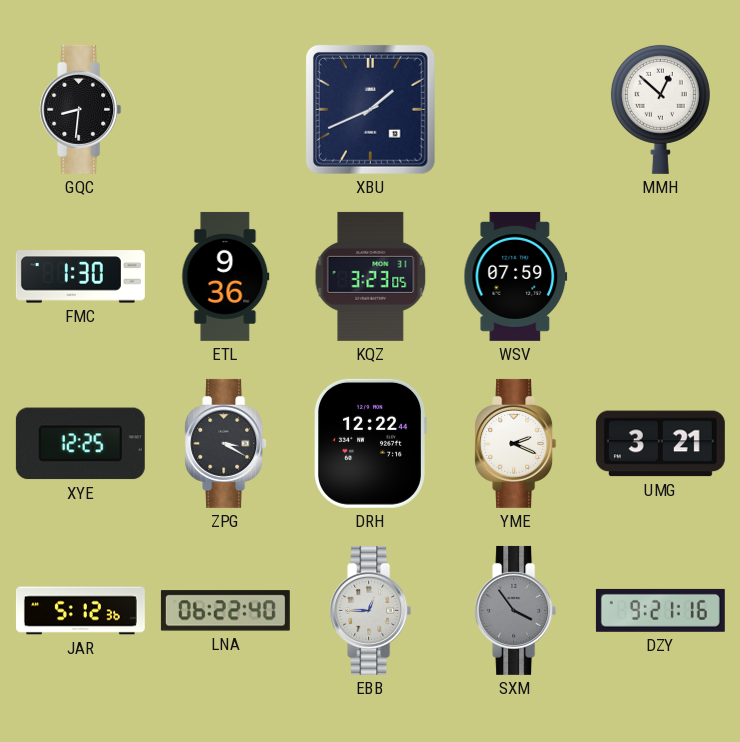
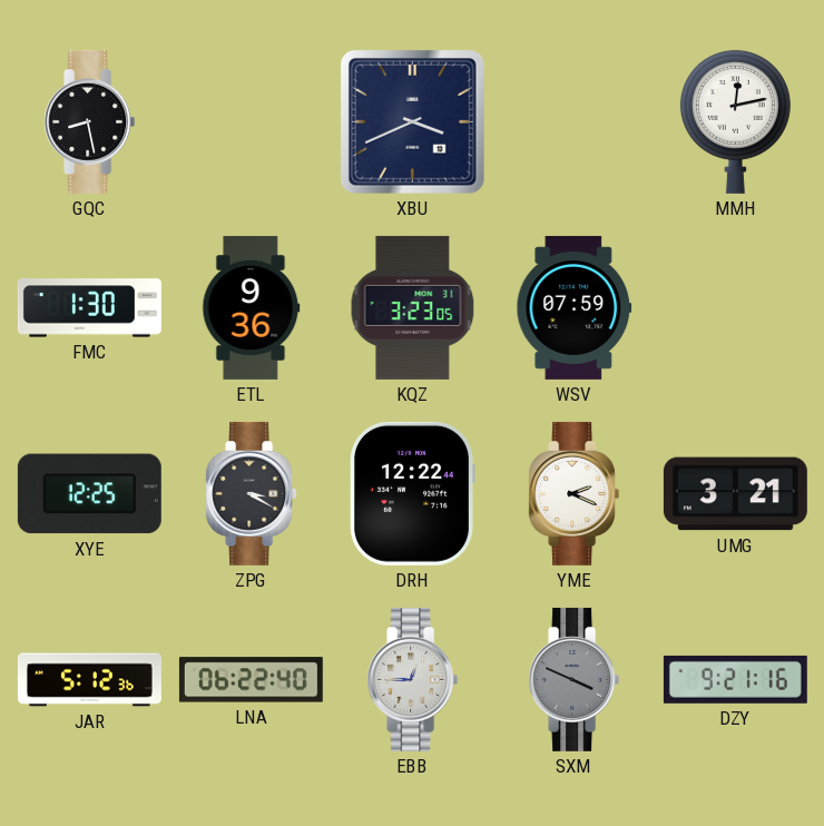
GQC: 8:31 -> 8:28 (90, 121)
XBU: 1:41 -> 3:41 (413, 122)
MMH: 12:52 -> 12:13 (735, 121)
SXM: 3:54 -> 3:49 (575, 679)
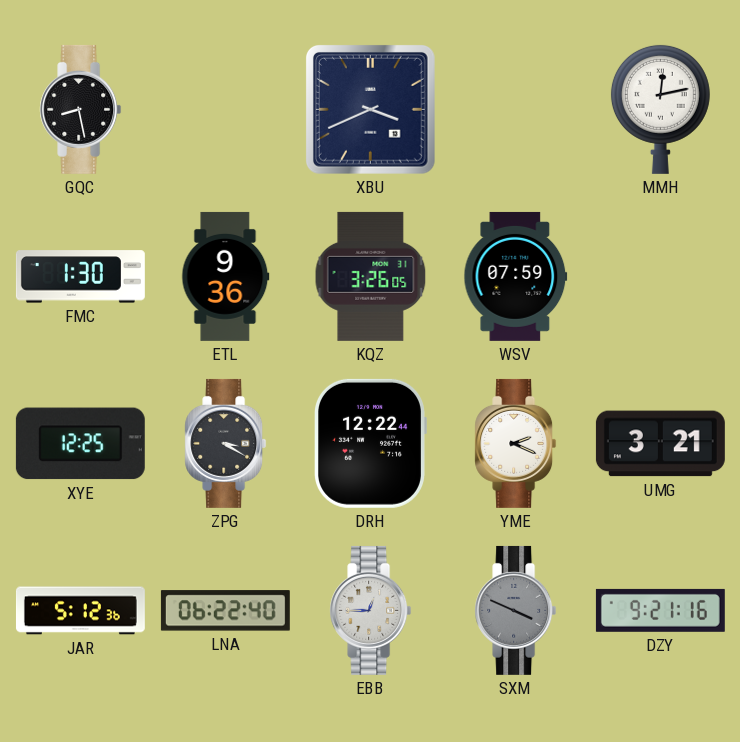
KQZ: 3:23 -> 3:26 (371, 276)
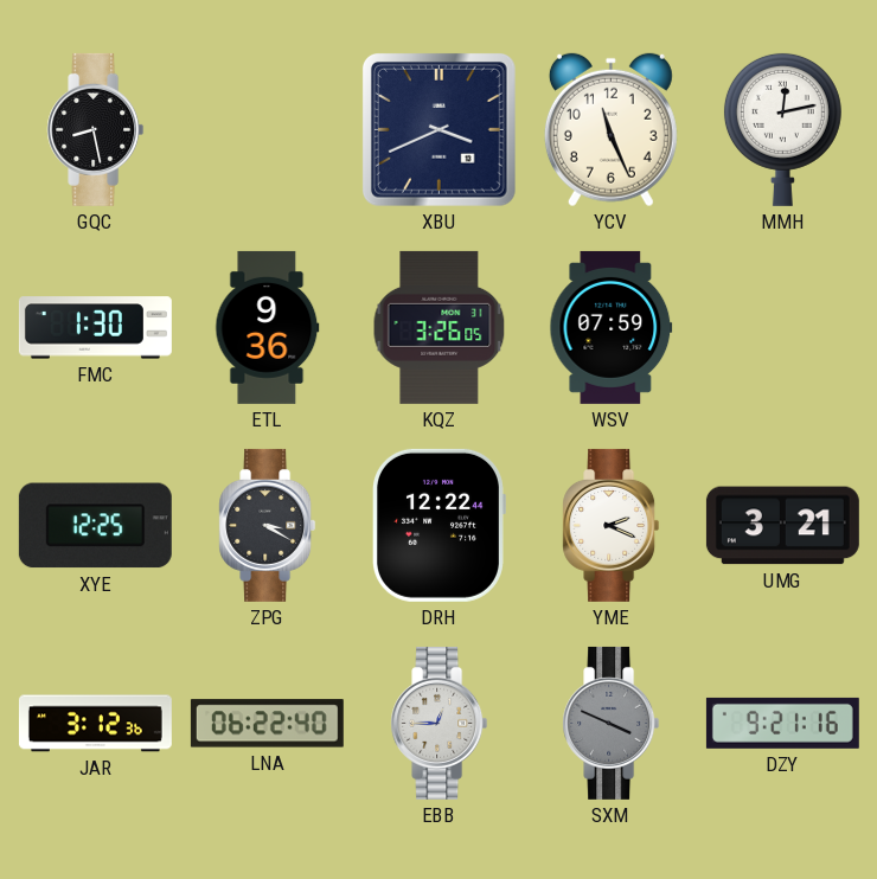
YCV: none -> 11:26 (610, 130)
JAR: 5:12 -> 3:12 (95, 724)
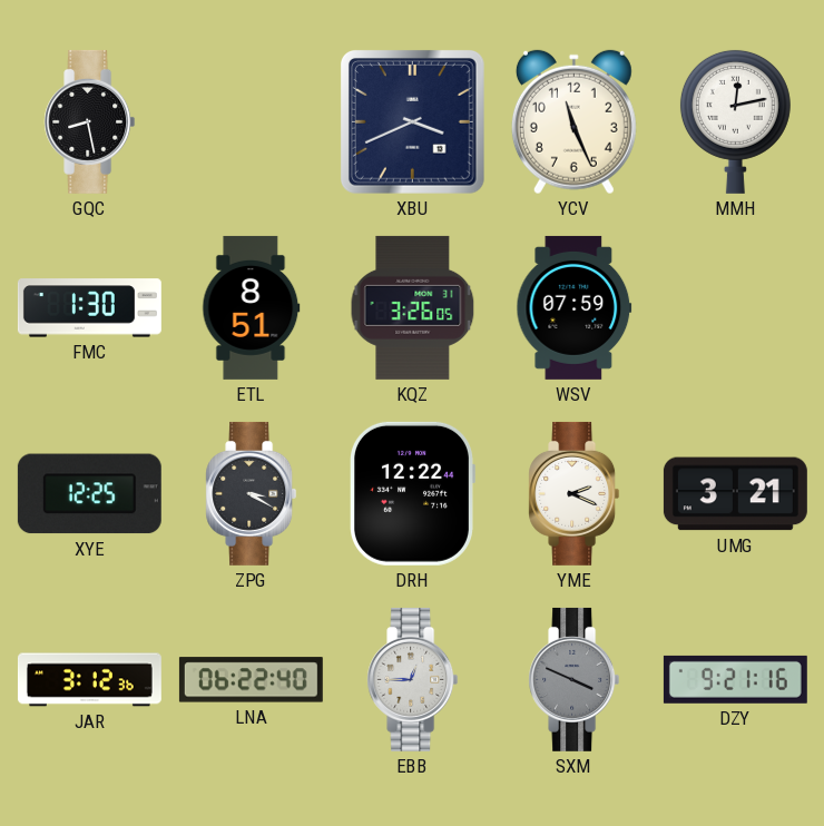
ETL: 9:36 -> 8:51 (252, 307)
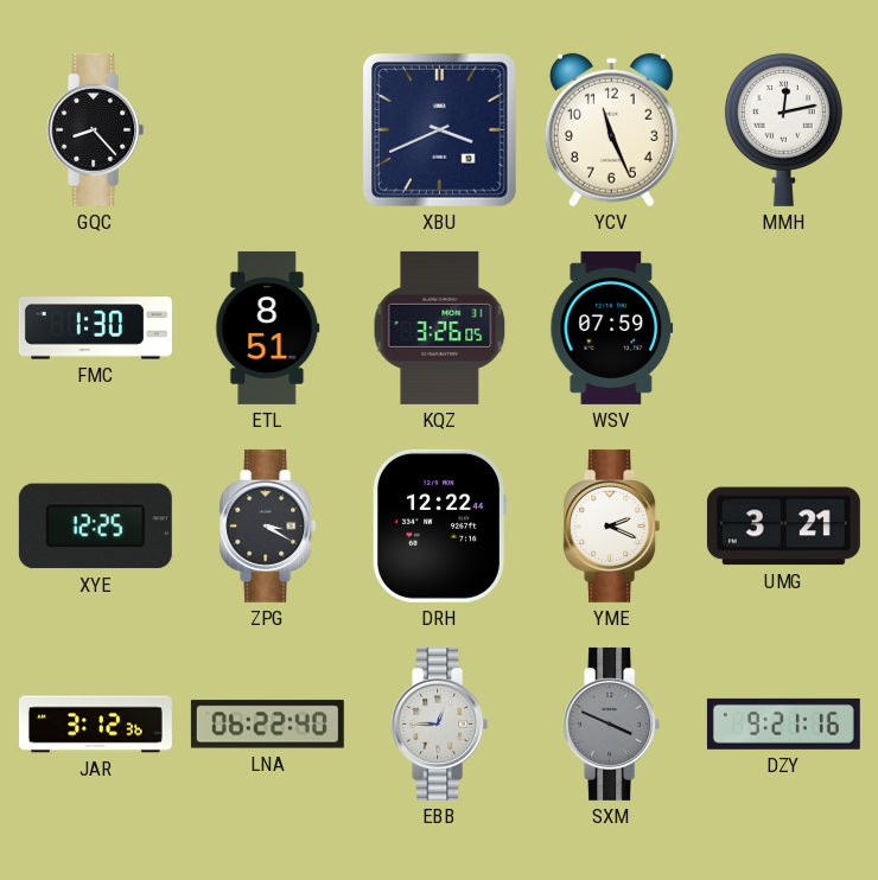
GQC: 8:28 -> 8:23 (96, 129)
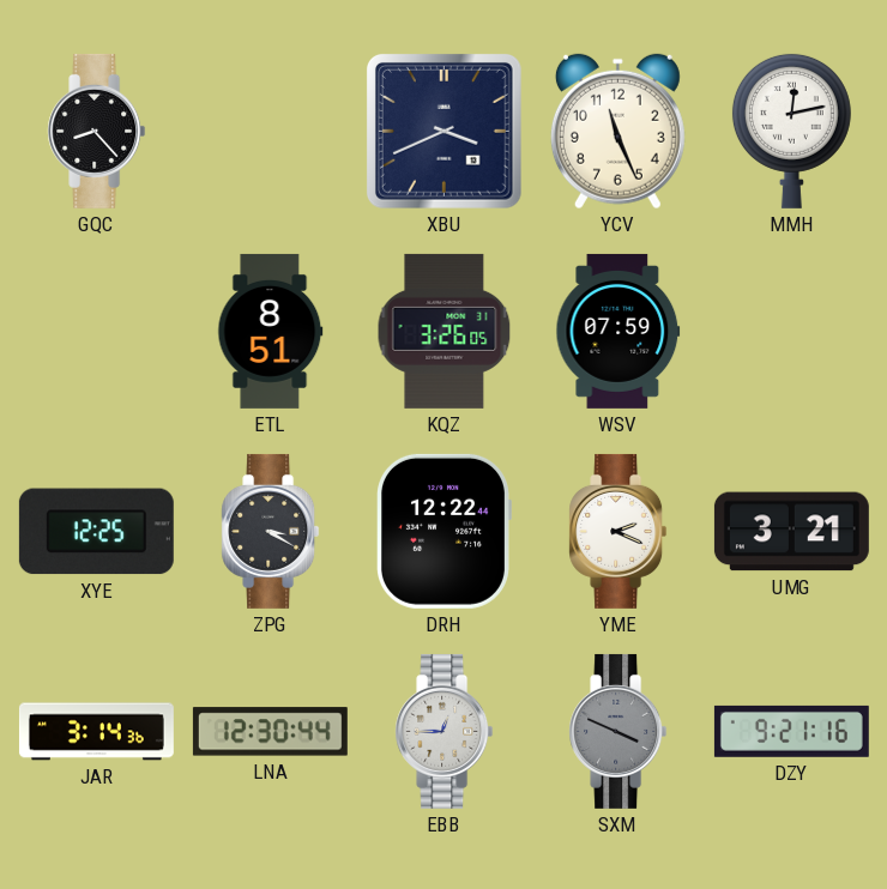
FMC: 1:30 -> none (95, 329)
JAR: 3:12 -> 3:14 (96, 732)
LNA: 06:22 -> 12:30 (270, 732)
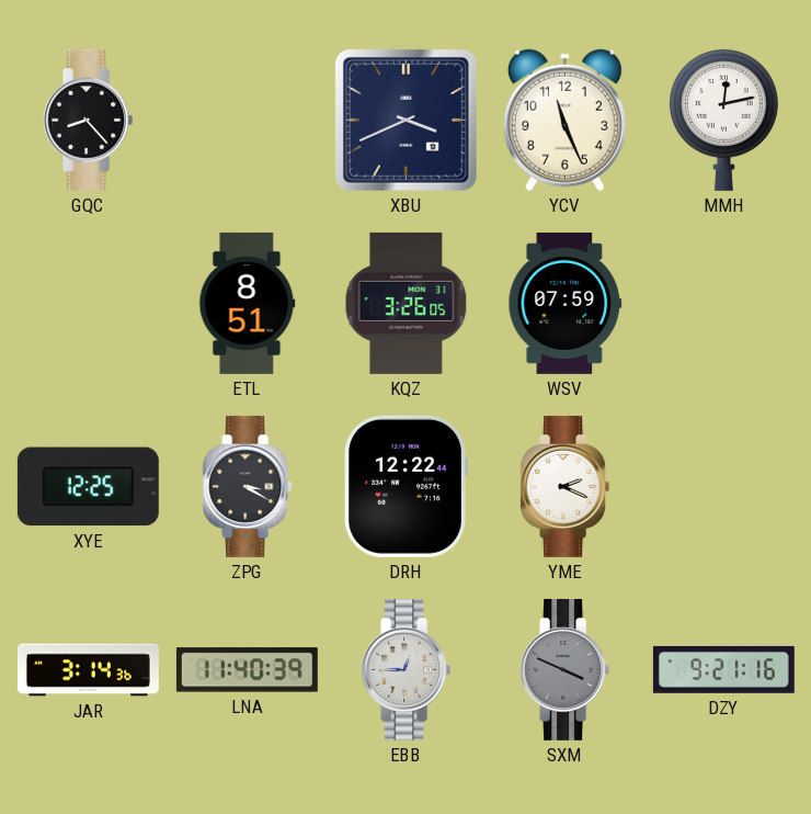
UMG: 3:21 -> none (791, 532)
LNA: 12:30 -> 11:40 (247, 670)
